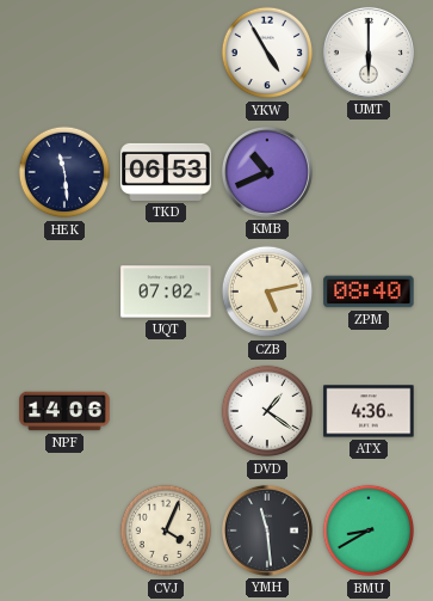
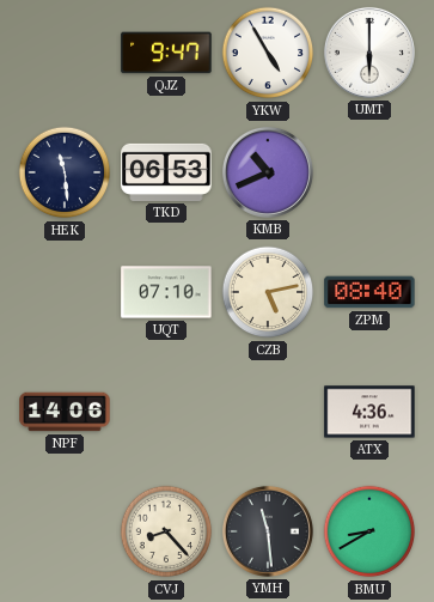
QJZ: none -> 9:47 (166, 53)
UQT: 07:02 -> 07:10 (166, 292)
DVD: 1:21 -> none (267, 411)
CVJ: 4:04 -> 8:23 (166, 531)
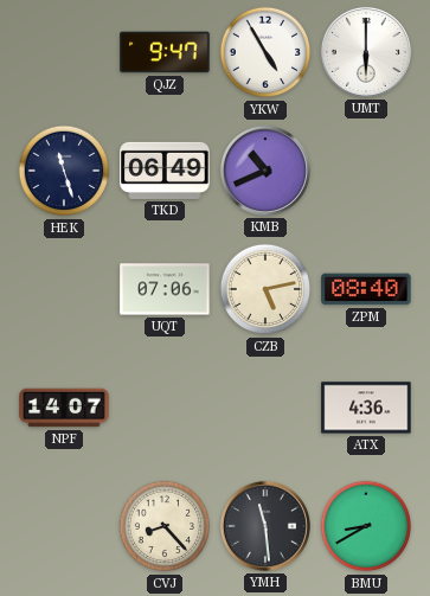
HEK: 11:29 -> 11:27 (64, 171)
TKD: 06:53 -> 06:49 (165, 171)
UQT: 07:10 -> 07:06 (165, 289)
NPF: 14:06 -> 14:07 (64, 408)
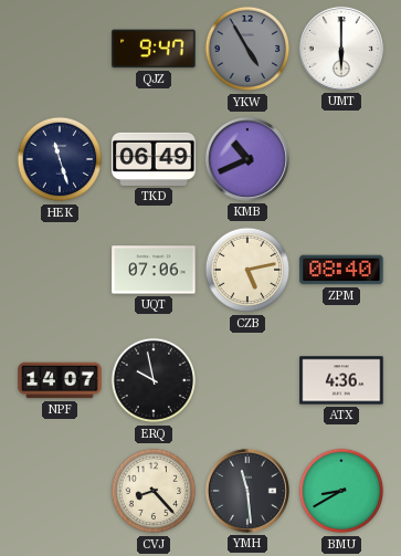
YKW dial: white -> grey (247, 49)
ERQ: none -> 9:58 (154, 380)
